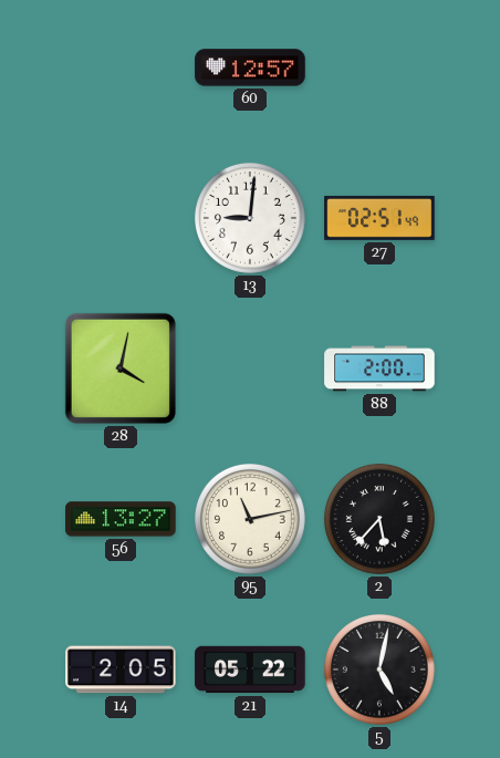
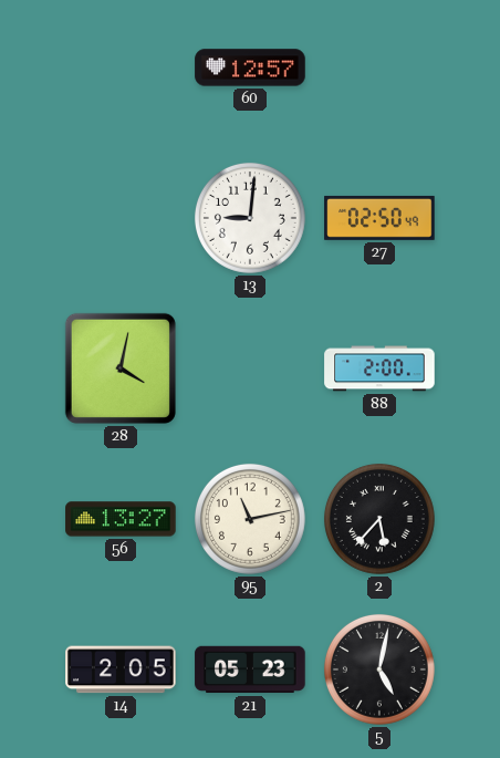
27: 02:51 -> 02:50 (379, 218)
21: 05:22 -> 05:23 (250, 669)
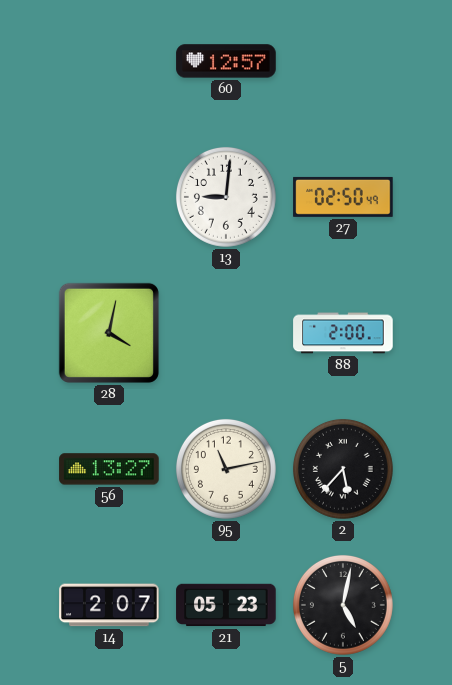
14: 2:05 -> 2:07 (109, 605)
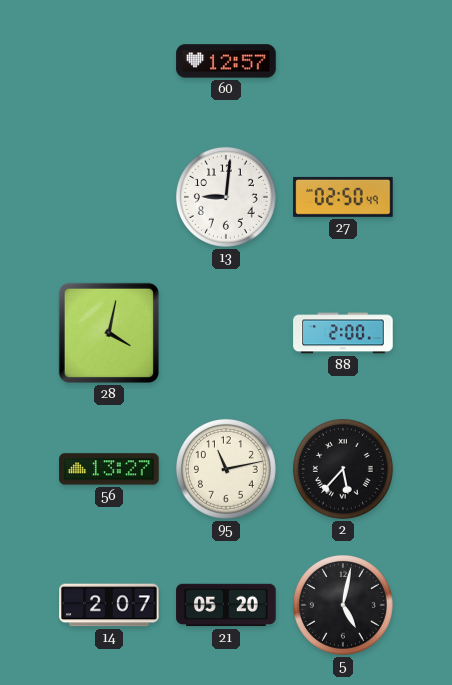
21: 05:23 -> 05:20 (226, 605)
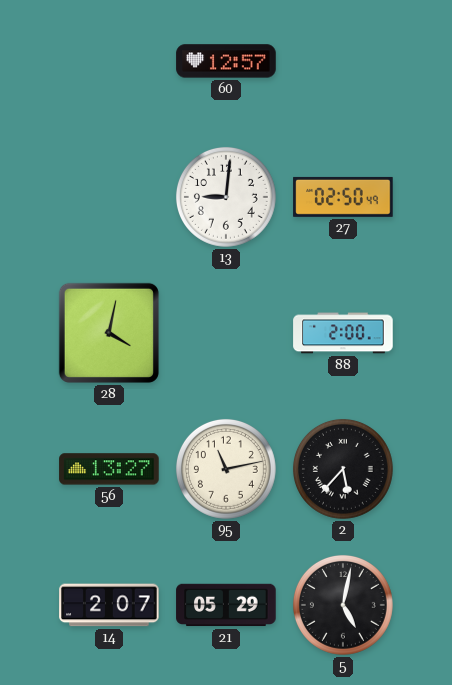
21: 05:20 -> 05:29 (226, 605)
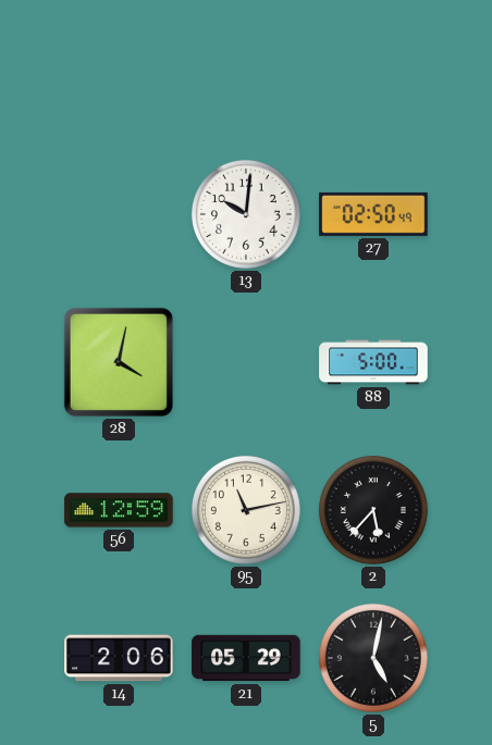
60: 12:57 -> none (226, 61)
13: 9:01 -> 10:01 (246, 214)
88: 2:00 -> 5:00 (373, 362)
56: 13:27 -> 12:59 (119, 510)
14: 2:07 -> 2:06 (119, 658)
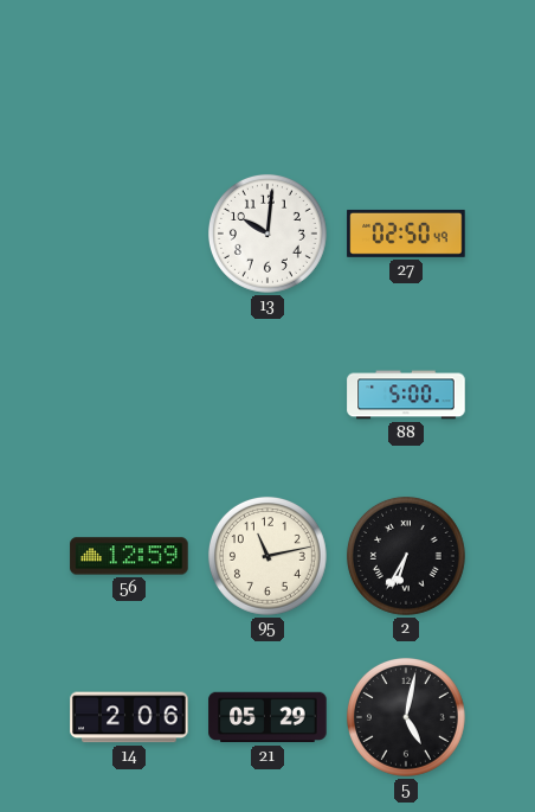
28: 4:02 -> none (119, 362)
2: 5:37 -> 6:35 (406, 556)
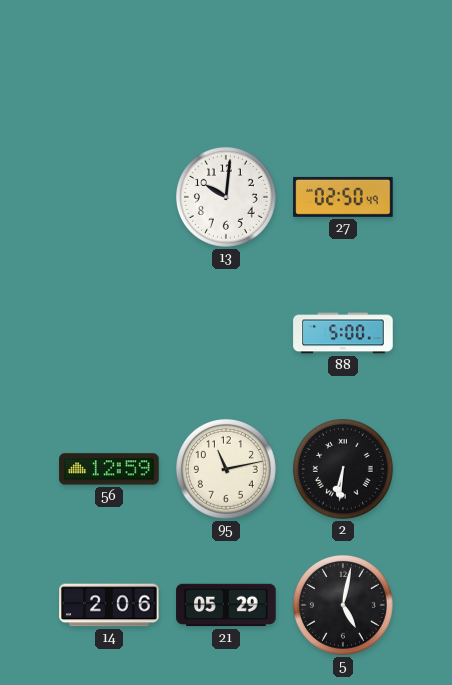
2: 6:35 -> 6:31 (343, 469)
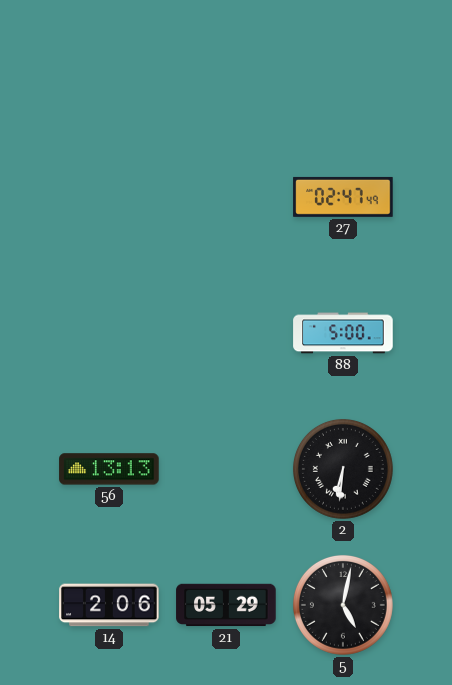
13: 10:01 -> none (226, 197)
27: 02:50 -> 02:47 (343, 197)
56: 12:59 -> 13:13 (109, 469)
95: 11:13 -> none (226, 469)
